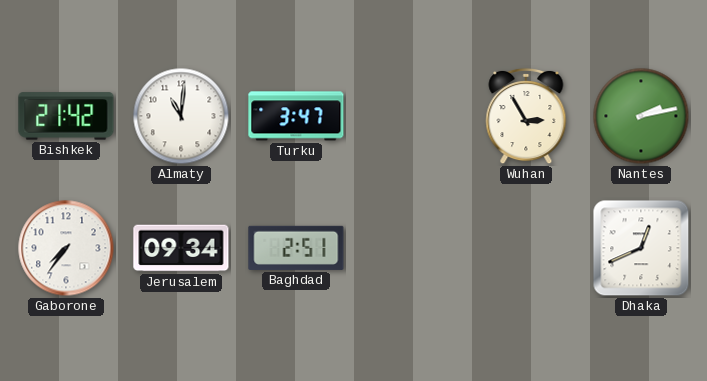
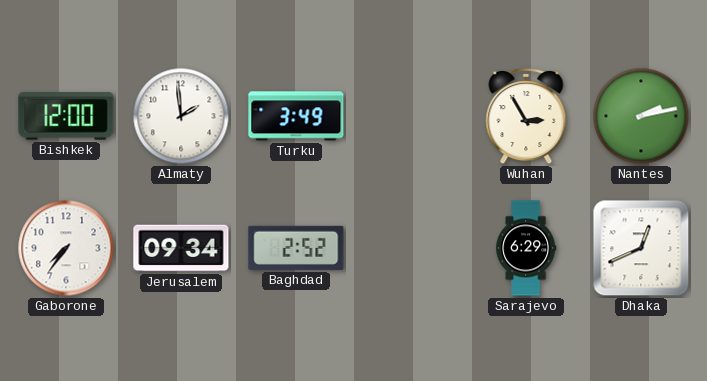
Bishkek: 21:42 -> 12:00 (66, 116)
Almaty: 11:01 -> 1:59 (181, 116)
Turku: 3:47 -> 3:49 (296, 116)
Baghdad: 2:51 -> 2:52 (296, 248)
Sarajevo: none -> 6:29 (526, 248)
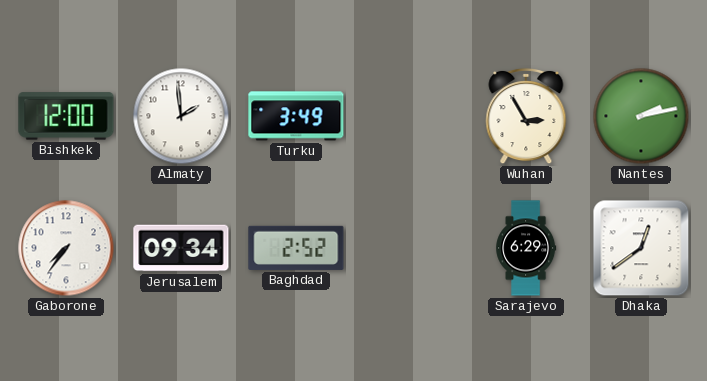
Dhaka: 12:41 -> 12:39 (641, 248)
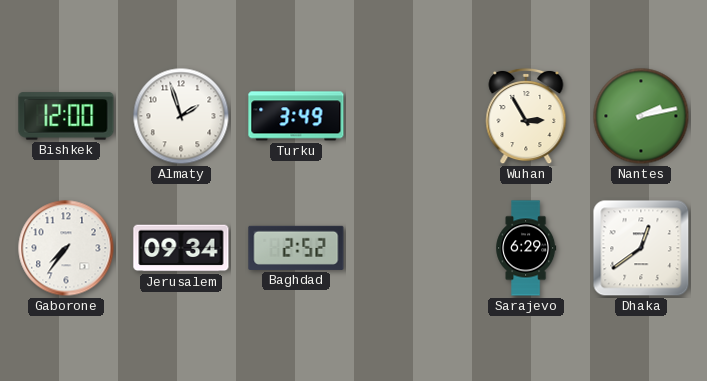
Almaty: 1:59 -> 1:57 (181, 116)
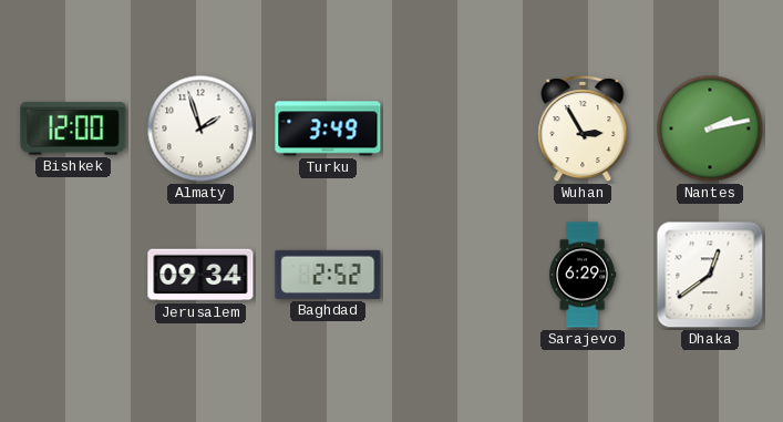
Gaborone: 7:36 -> none (66, 248)
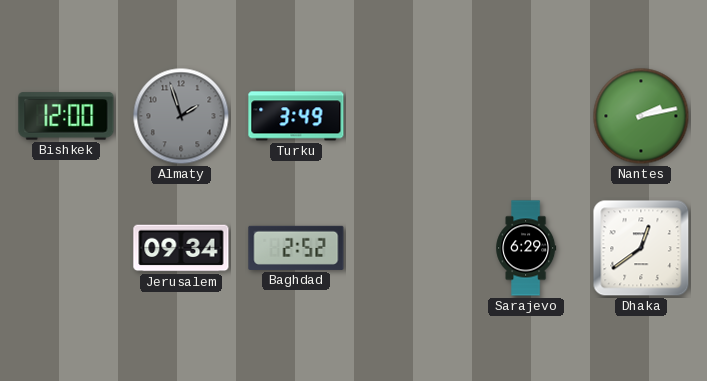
Almaty dial: white -> grey (181, 116)
Wuhan: 2:55 -> none (583, 128)
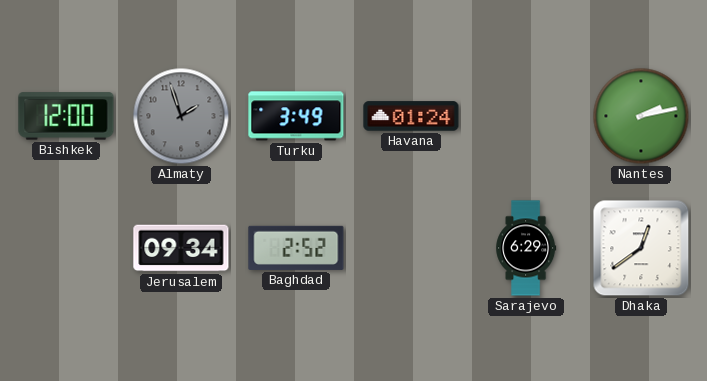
Havana: none -> 01:24 (411, 116)
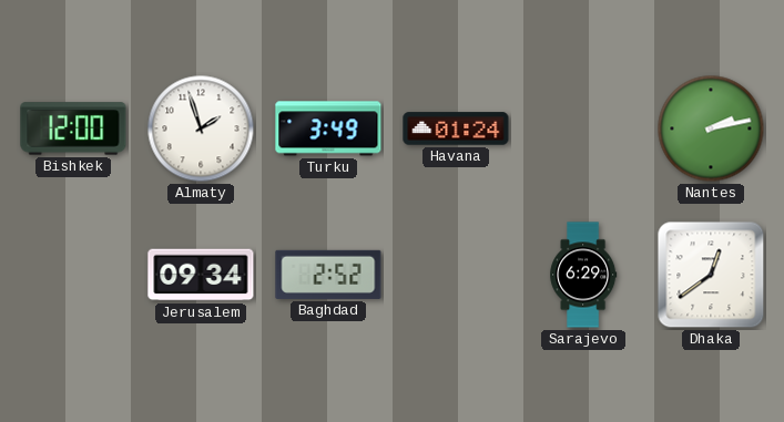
Almaty dial: grey -> white (201, 128)
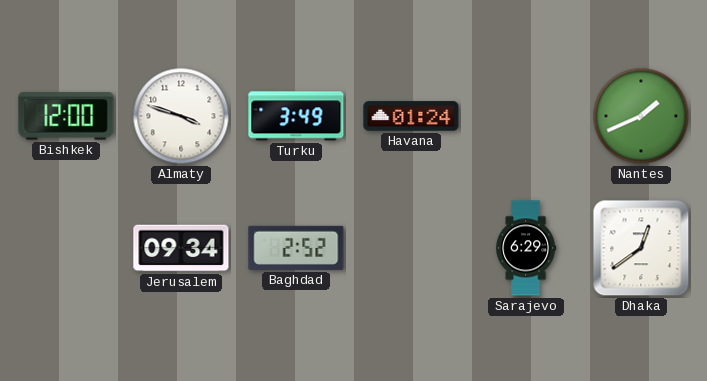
Almaty: 1:57 -> 3:48 (181, 116)
Nantes: 2:13 -> 1:41 (641, 116)
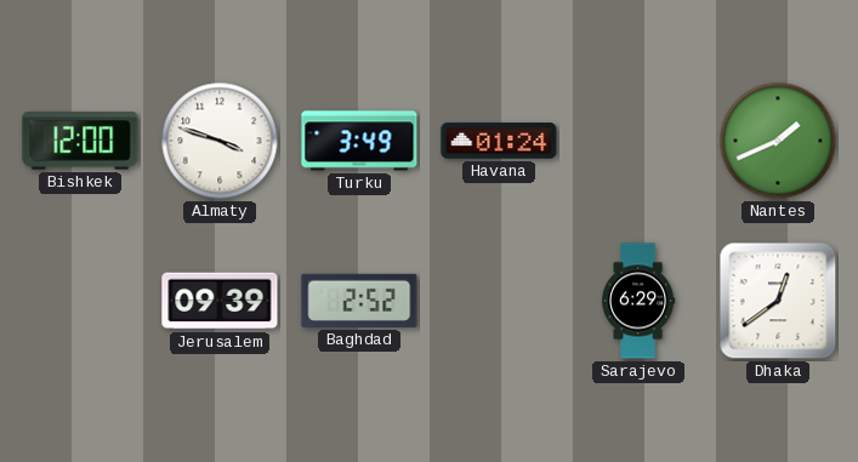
Jerusalem: 09:34 -> 09:39 (220, 301)
